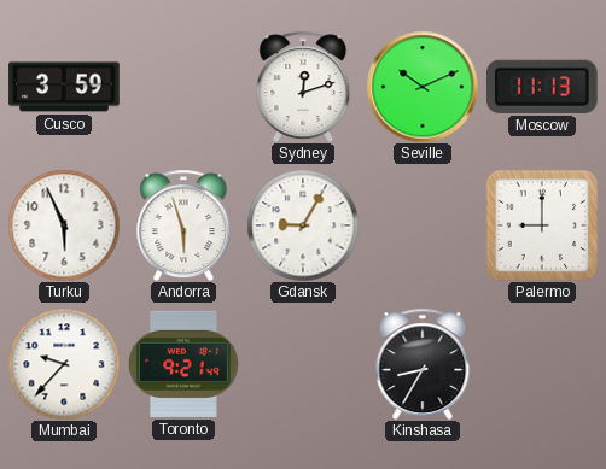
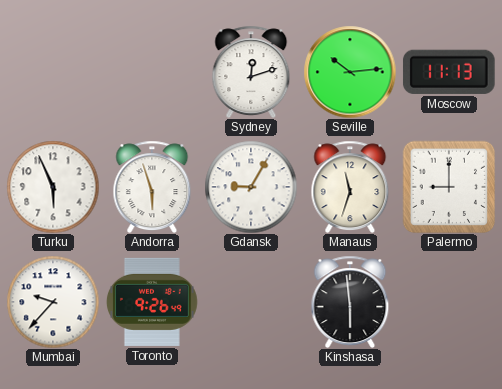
Cusco: 3:59 -> none (64, 87)
Seville: 10:11 -> 10:14 (350, 72)
Manaus: none -> 11:33 (350, 187)
Toronto: 9:21 -> 9:26 (152, 302)
Kinshasa: 8:35 -> 5:59 (350, 302)
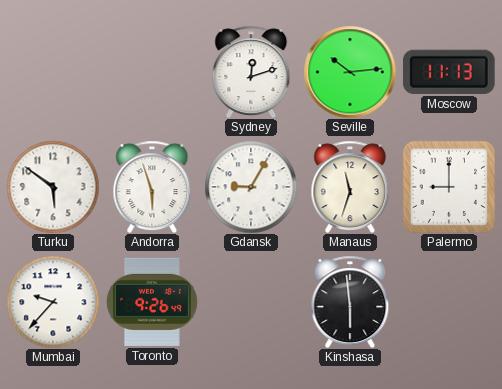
Turku: 5:56 -> 5:51 (53, 187)
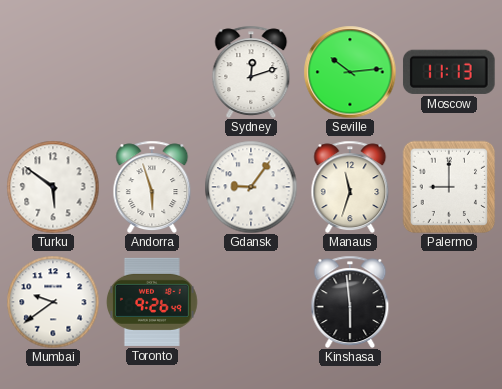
Gdansk: 9:05 -> 9:06 (251, 187)
Mumbai: 9:37 -> 9:39 (53, 302)
